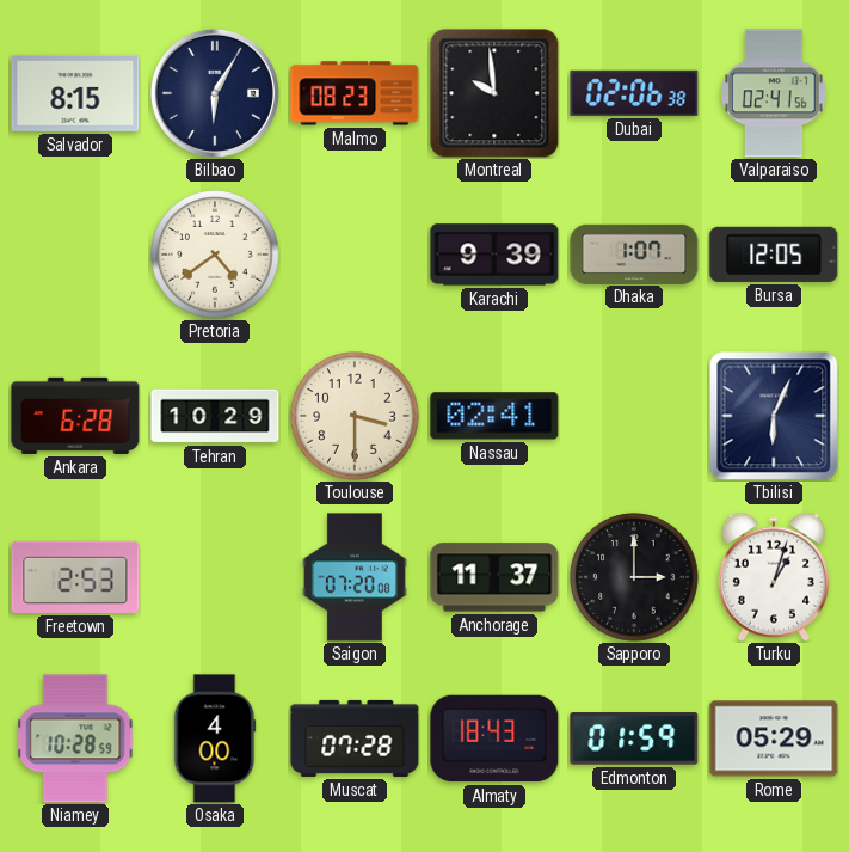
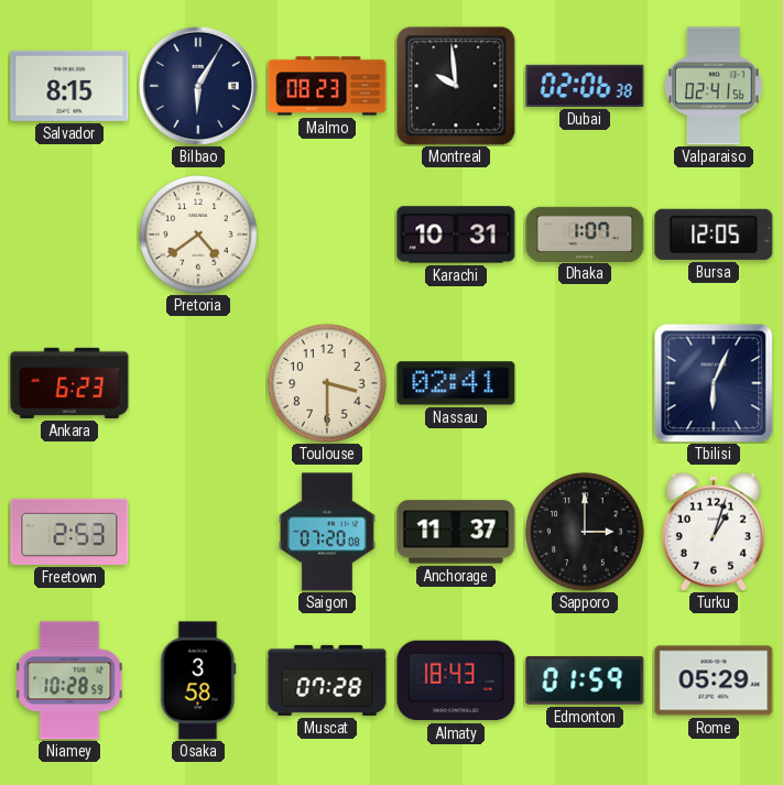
Karachi: 9:39 -> 10:31 (456, 235)
Ankara: 6:28 -> 6:23 (69, 383)
Tehran: 10:29 -> none (215, 416)
Osaka: 4:00 -> 3:58 (198, 680)
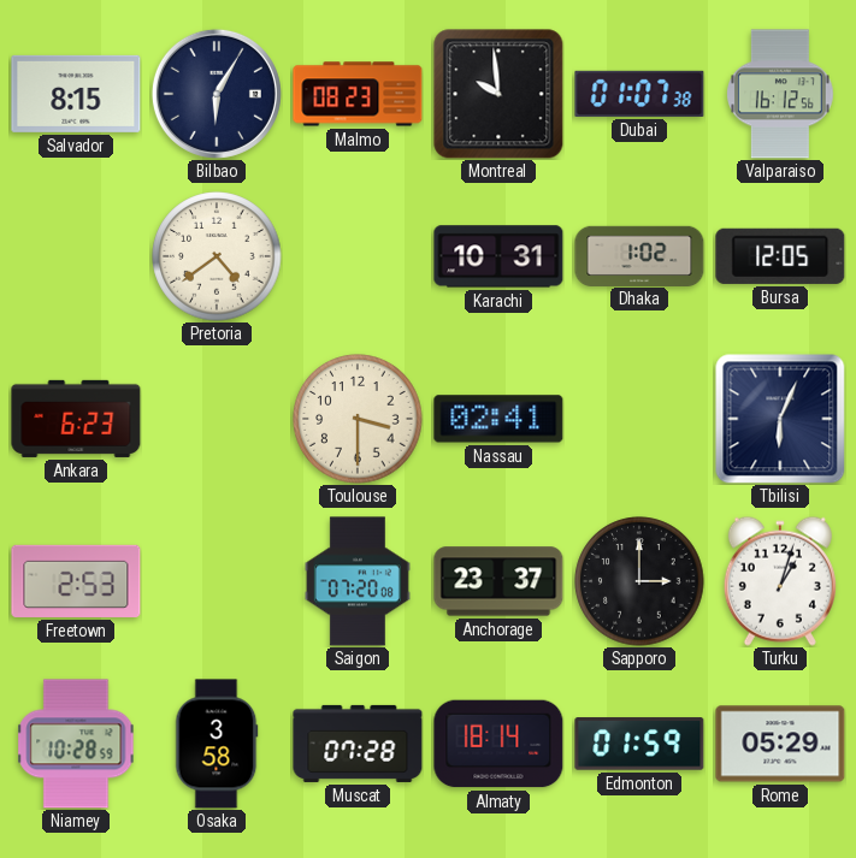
Dubai: 02:06 -> 01:07 (639, 94)
Valparaiso: 02:41 -> 16:12 (781, 94)
Dhaka: 1:07 -> 1:02 (639, 255)
Anchorage: 11:37 -> 23:37 (498, 581)
Almaty: 18:43 -> 18:14 (498, 744)
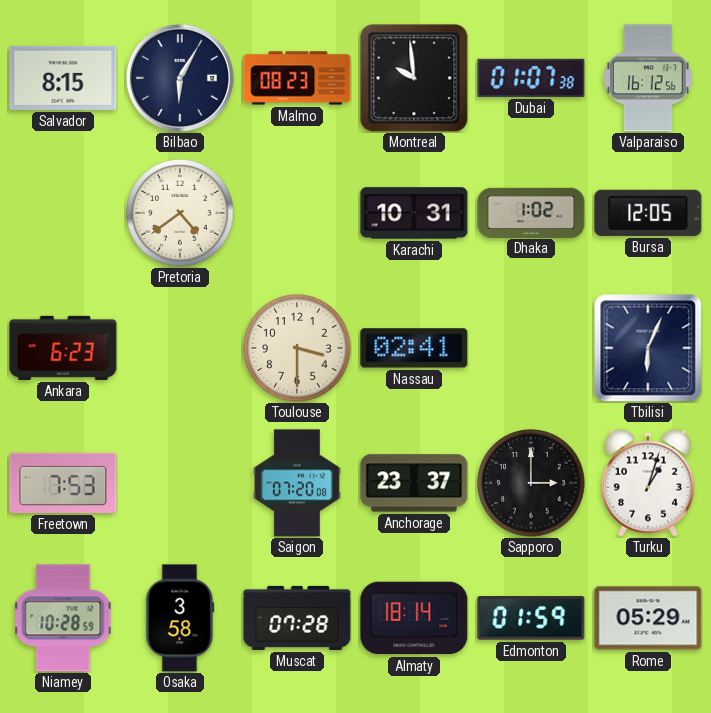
Freetown: 2:53 -> 7:53 (63, 483)
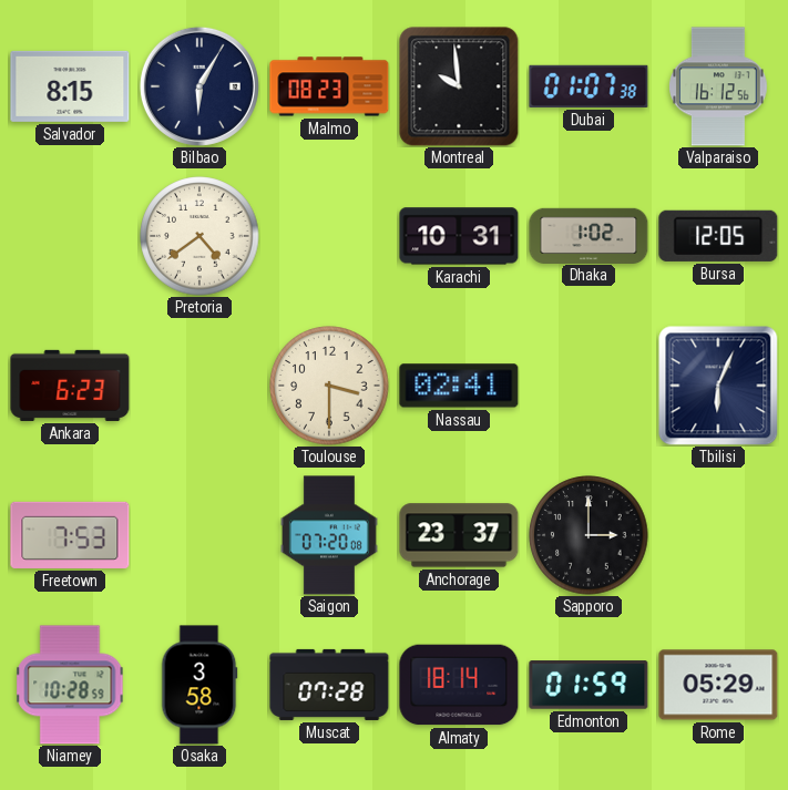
Turku: 1:03 -> none (648, 483)
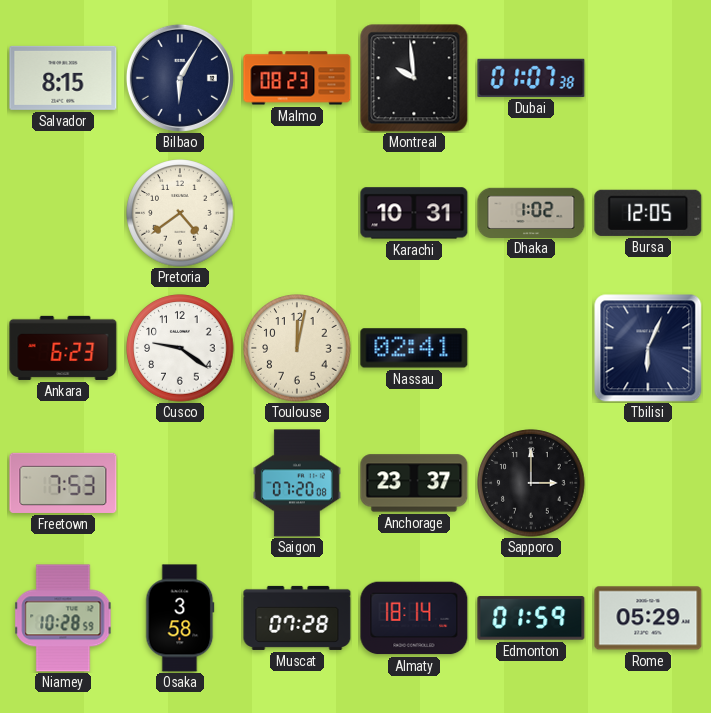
Valparaiso: 16:12 -> none (719, 86)
Cusco: none -> 9:21 (180, 348)
Toulouse: 3:30 -> 12:02 (297, 348)
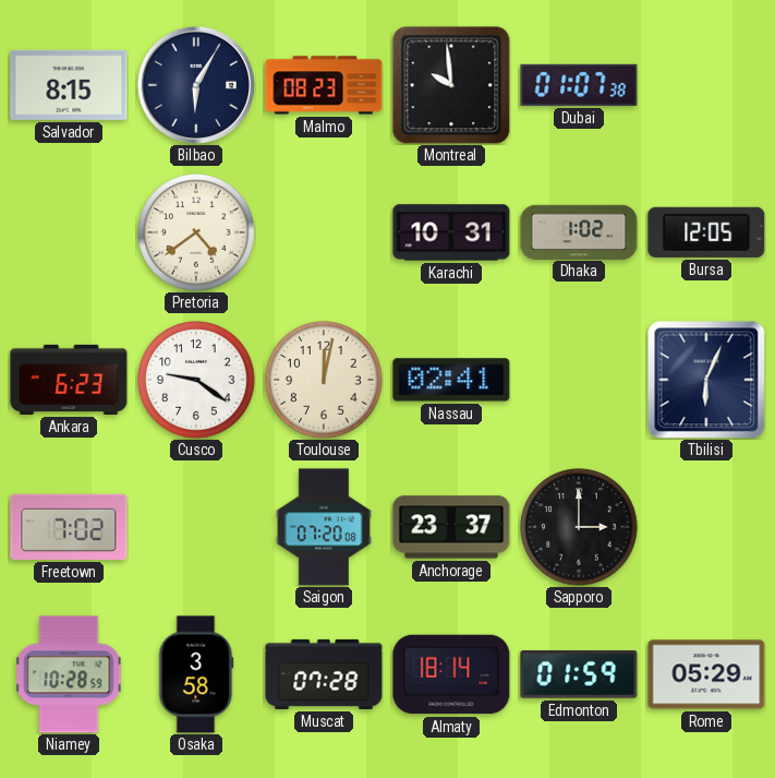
Freetown: 7:53 -> 7:02 (69, 527)
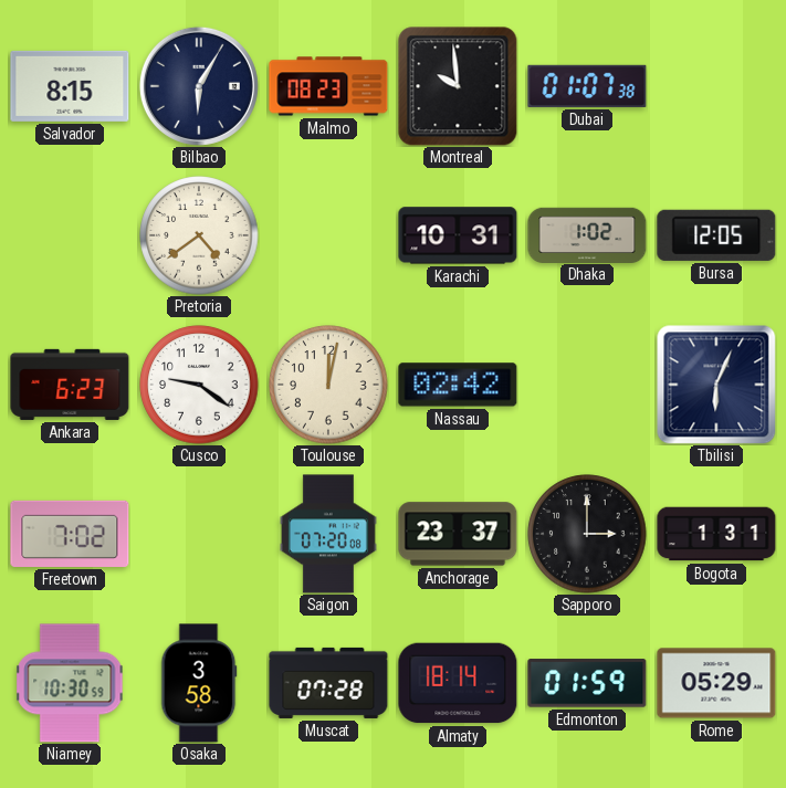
Nassau: 02:41 -> 02:42 (458, 385)
Bogota: none -> 1:31 (716, 534)
Niamey: 10:28 -> 10:30 (70, 683)
